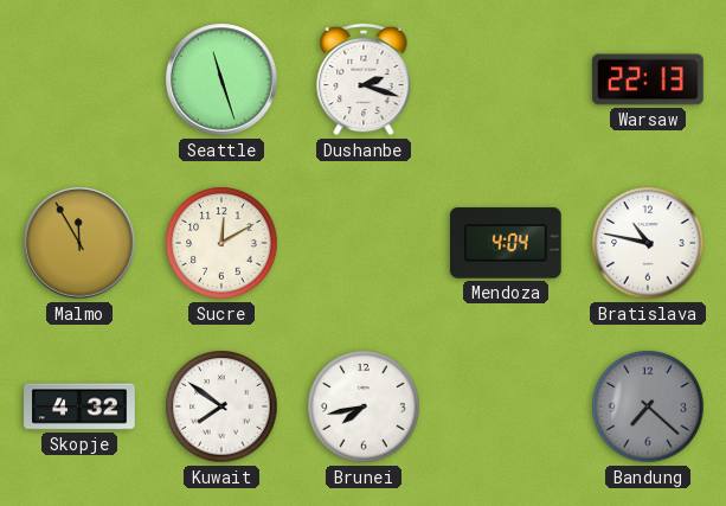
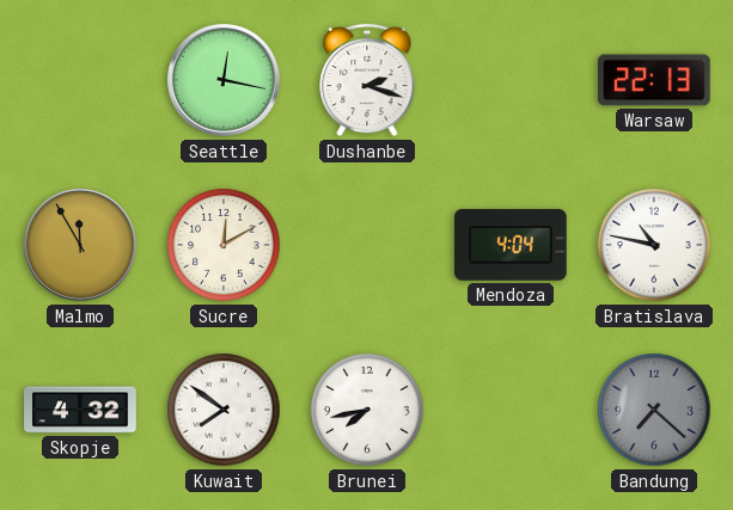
Seattle: 11:27 -> 12:17 (224, 80)
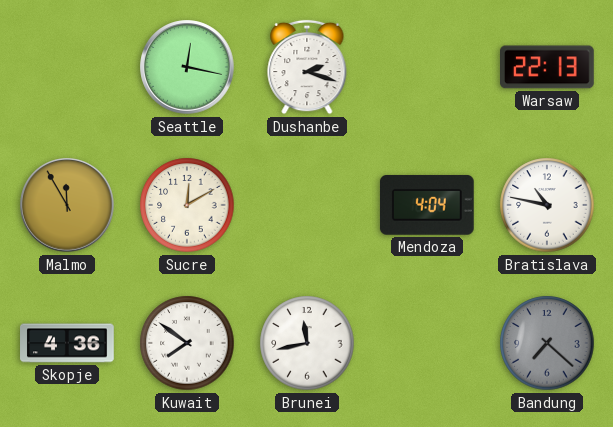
Skopje: 4:32 -> 4:36 (67, 343)
Brunei: 7:43 -> 11:43 (307, 343)
